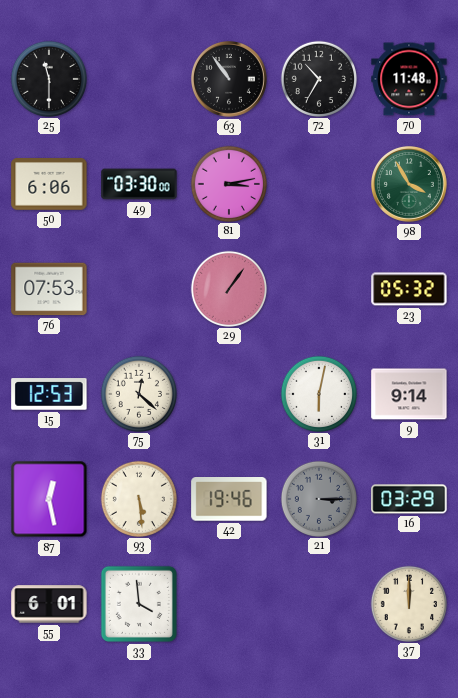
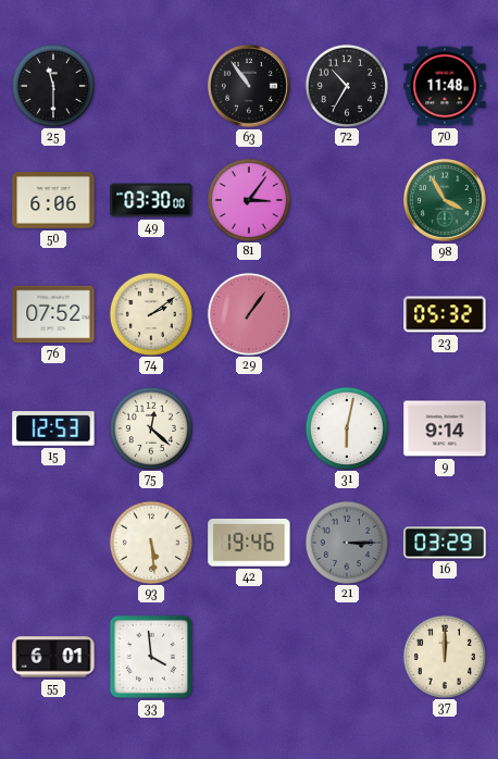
81: 3:13 -> 3:06 (248, 199)
76: 07:53 -> 07:52 (53, 314)
74: none -> 2:09 (150, 313)
87: 12:28 -> none (49, 499)
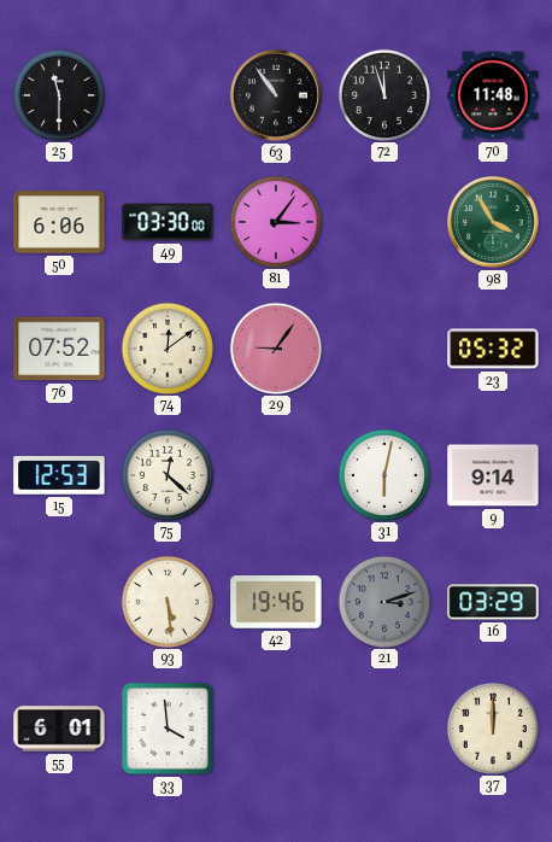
72: 10:35 -> 11:57 (383, 94)
74: 2:09 -> 12:09 (166, 347)
29: 1:06 -> 9:06 (275, 347)
21: 3:15 -> 3:12 (383, 601)
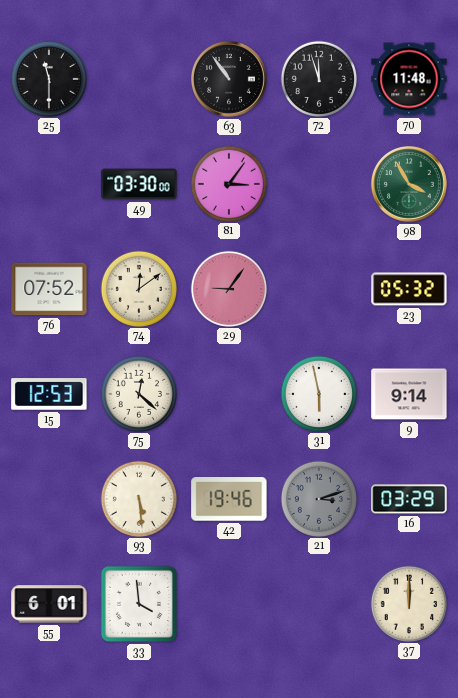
50: 6:06 -> none (59, 222)
31: 6:02 -> 5:58 (318, 393)
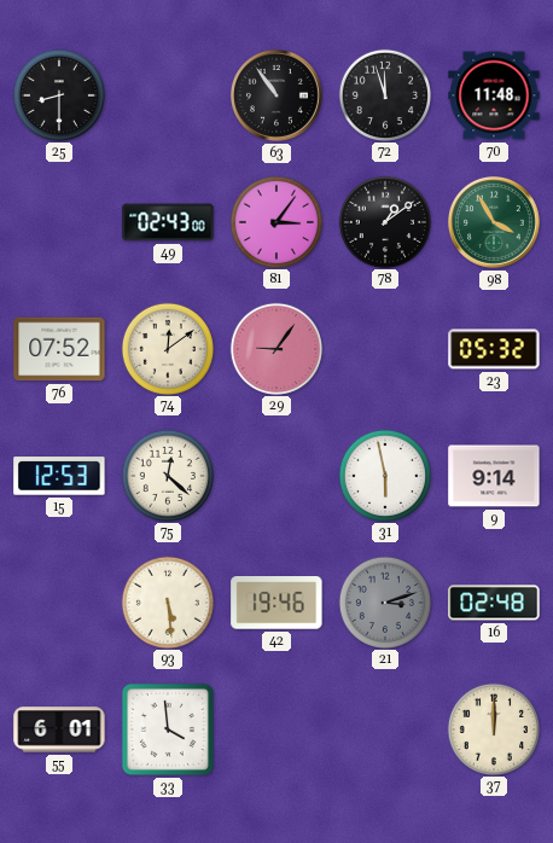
25: 11:30 -> 8:30 (58, 94)
49: 03:30 -> 02:43 (168, 222)
78: none -> 1:09 (384, 221)
16: 03:29 -> 02:48 (494, 603)
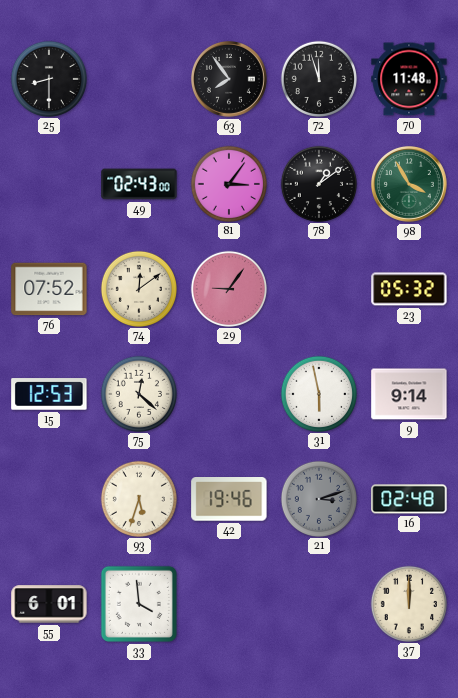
63: 10:54 -> 7:54 (230, 80)
93: 5:29 -> 5:33 (138, 498)
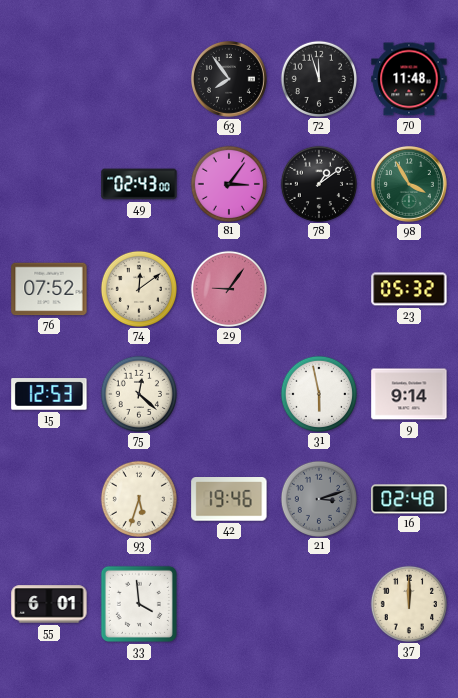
25: 8:30 -> none (48, 78)
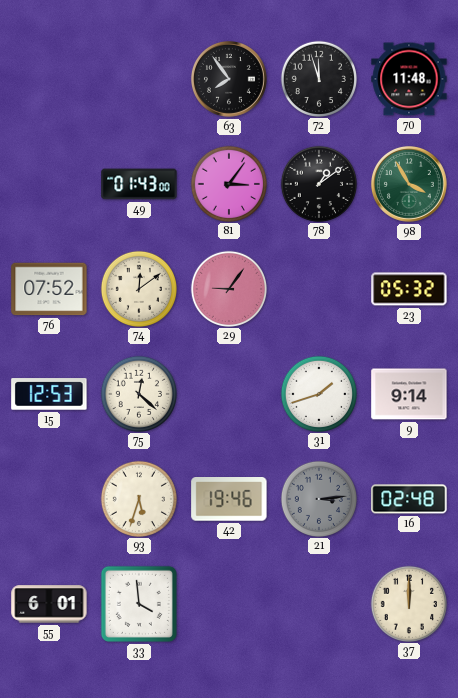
49: 02:43 -> 01:43 (139, 184)
31: 5:58 -> 1:42 (318, 393)
21: 3:12 -> 3:14 (318, 498)
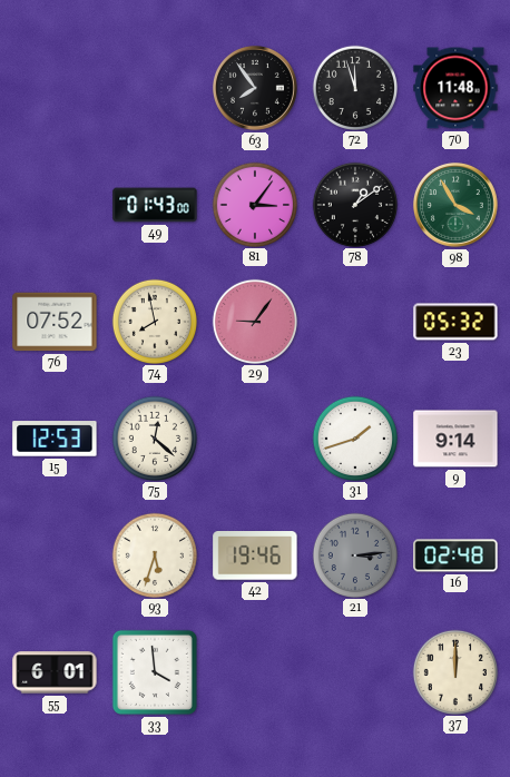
74: 12:09 -> 7:58 (154, 321)
